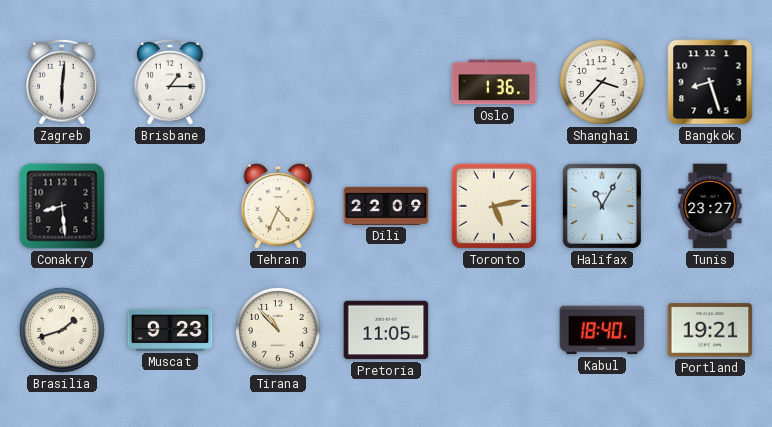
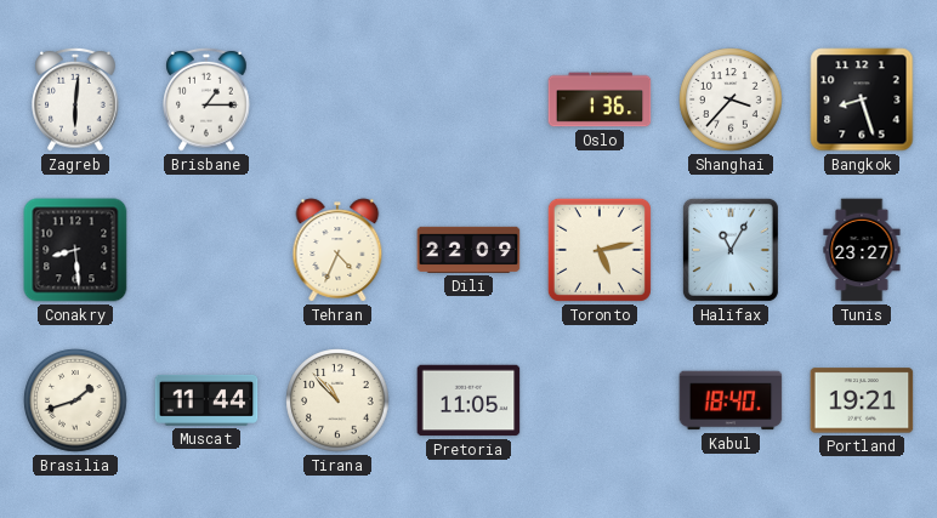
Muscat: 9:23 -> 11:44 (206, 400)
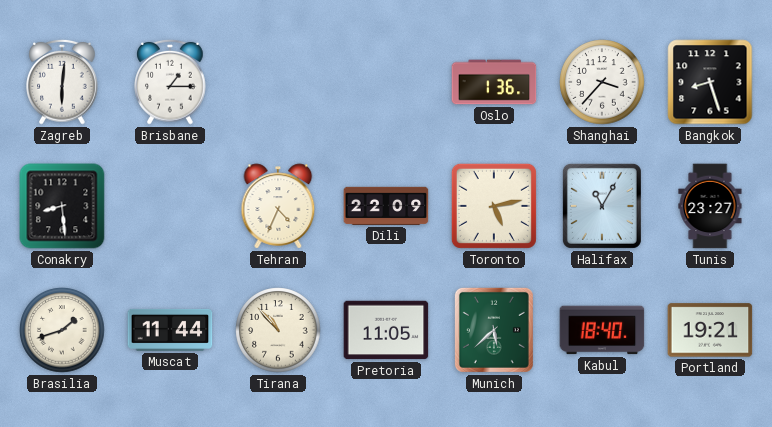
Munich: none -> 5:38 (494, 330)
